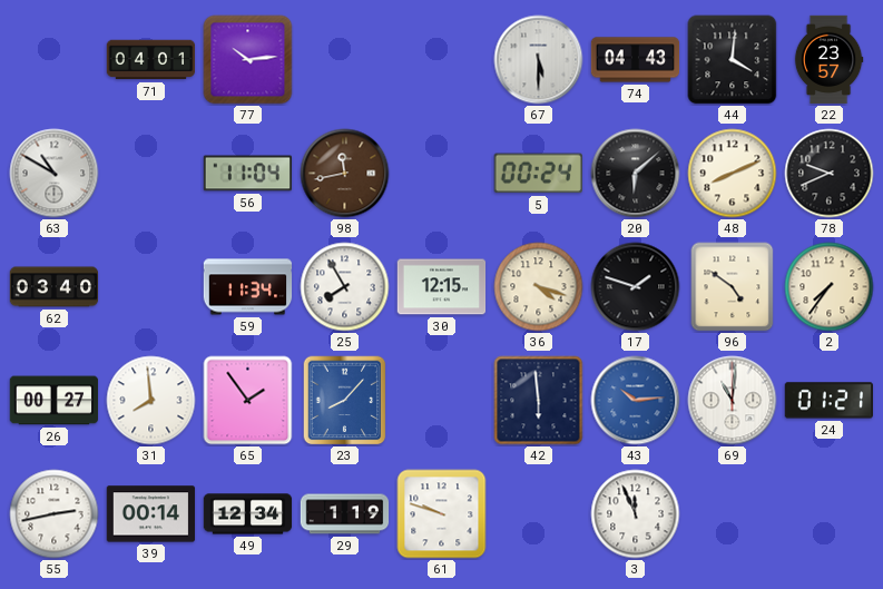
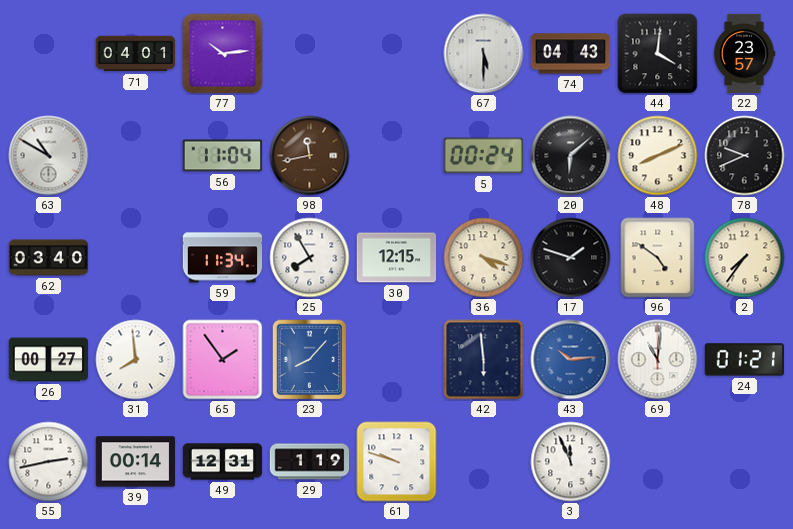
49: 12:34 -> 12:31 (223, 462)
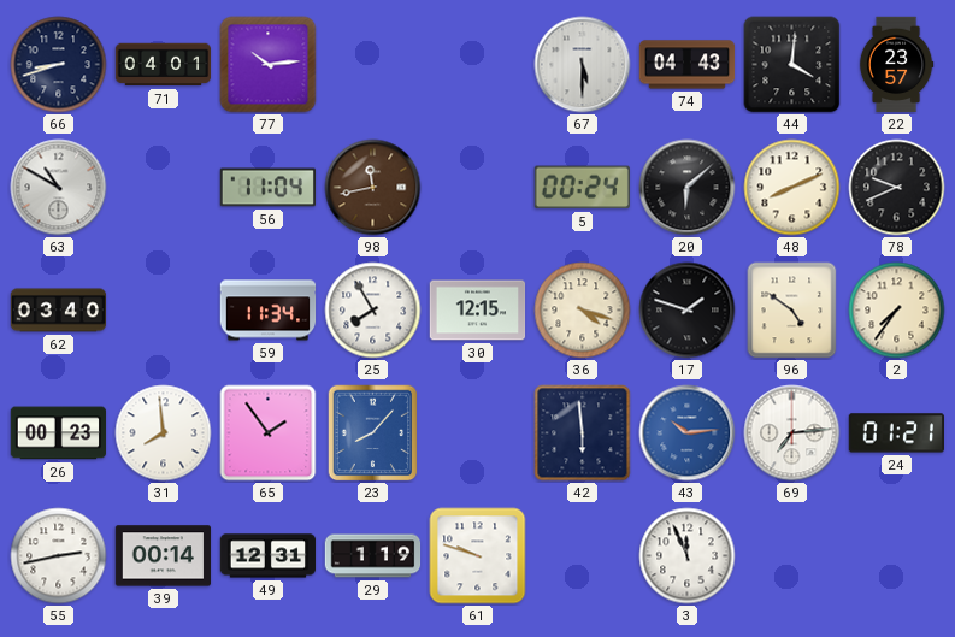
66: none -> 8:42 (59, 65)
26: 00:27 -> 00:23 (59, 433)
69: 11:01 -> 7:14 (792, 433)
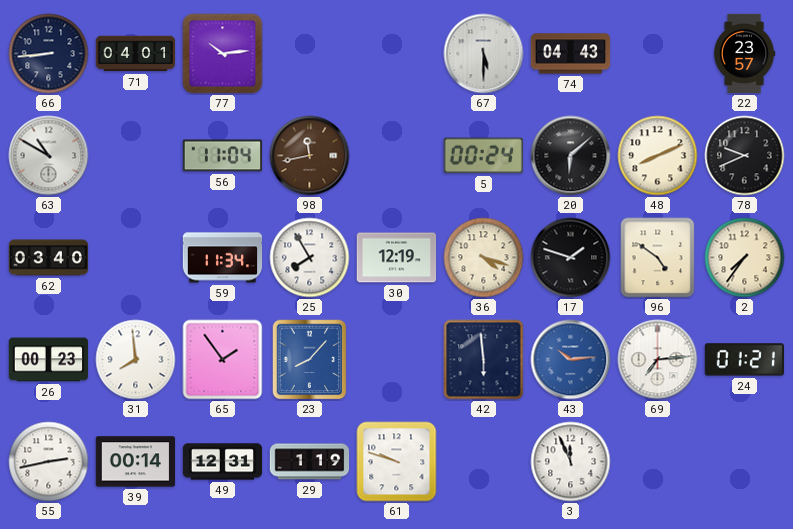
66: 8:42 -> 8:44 (49, 54)
44: 4:01 -> none (792, 65)
30: 12:15 -> 12:19 (397, 258)
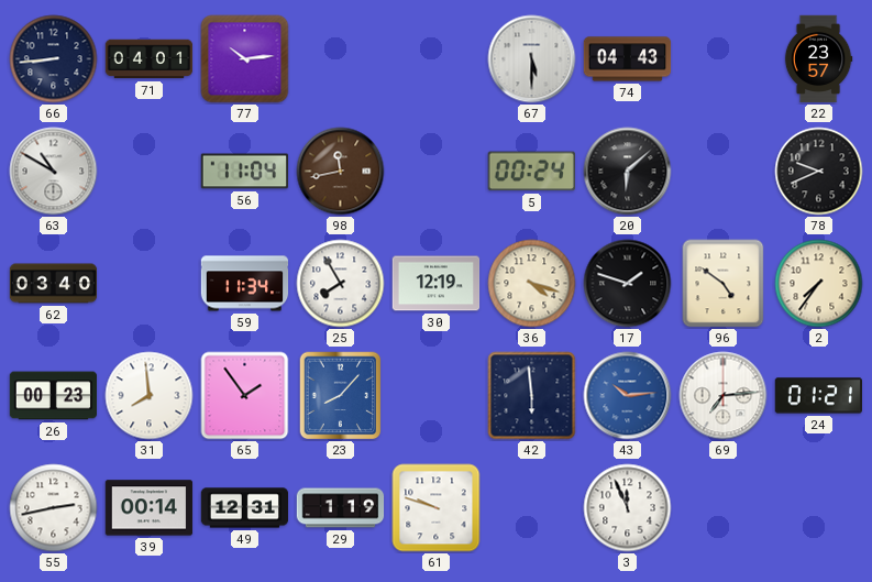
48: 8:11 -> none (658, 156)
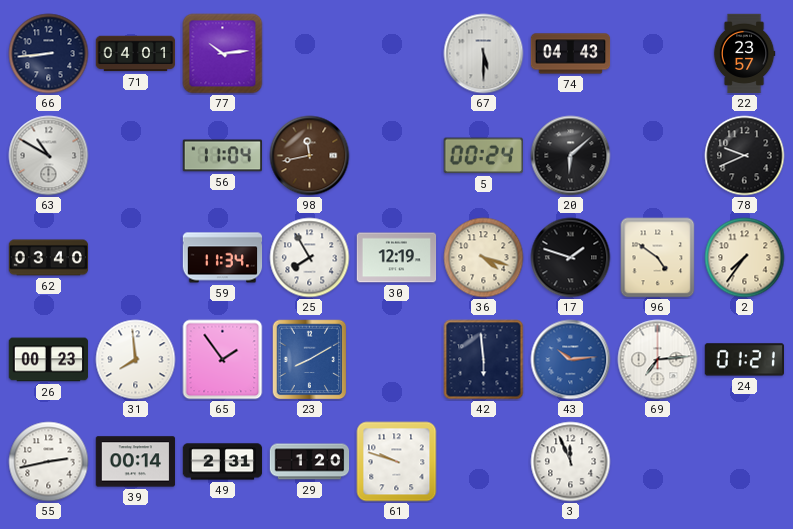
23: 8:07 -> 8:10 (310, 360)
49: 12:31 -> 2:31 (223, 462)
29: 1:19 -> 1:20 (310, 462)
